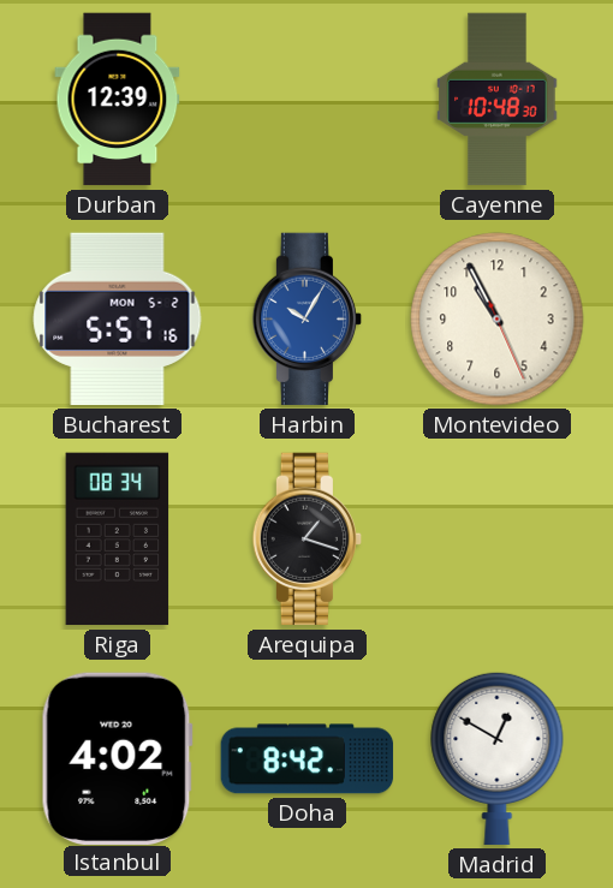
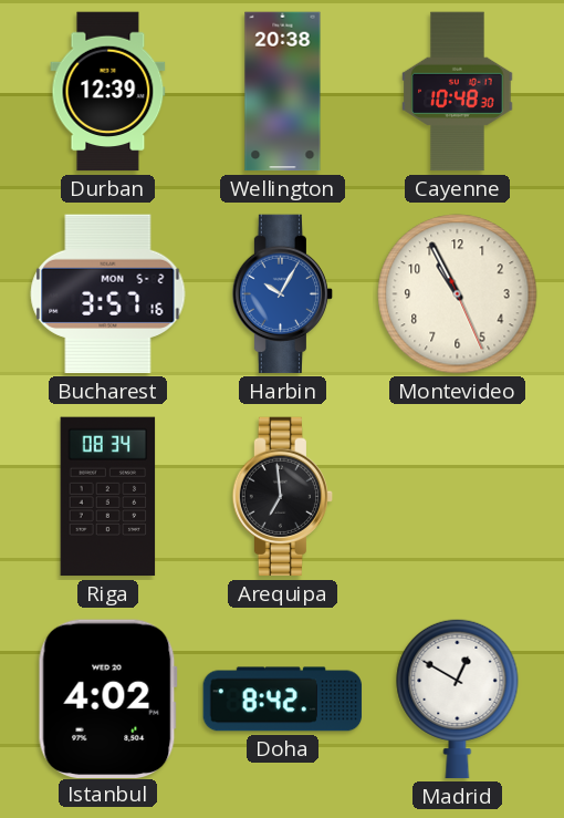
Wellington: none -> 20:38 (283, 92)
Bucharest: 5:57 -> 3:57 (108, 294)
Arequipa: 1:18 -> 6:59 (283, 497)
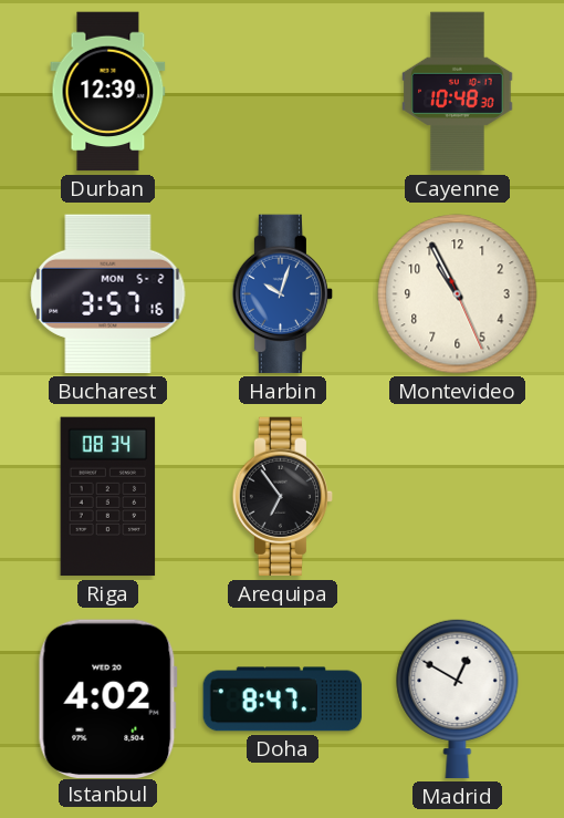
Wellington: 20:38 -> none (283, 92)
Harbin: 10:05 -> 10:03 (283, 294)
Arequipa: 6:59 -> 6:54 (283, 497)
Doha: 8:42 -> 8:47 (283, 700)
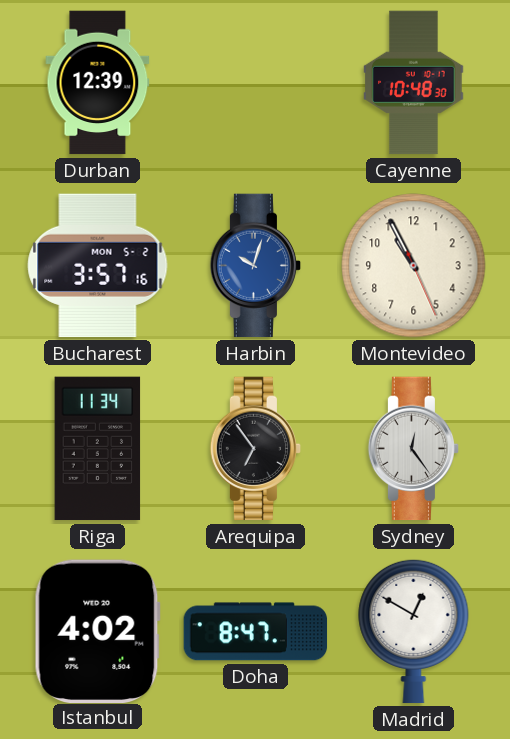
Riga: 08:34 -> 11:34 (98, 449)
Sydney: none -> 12:24 (414, 449)
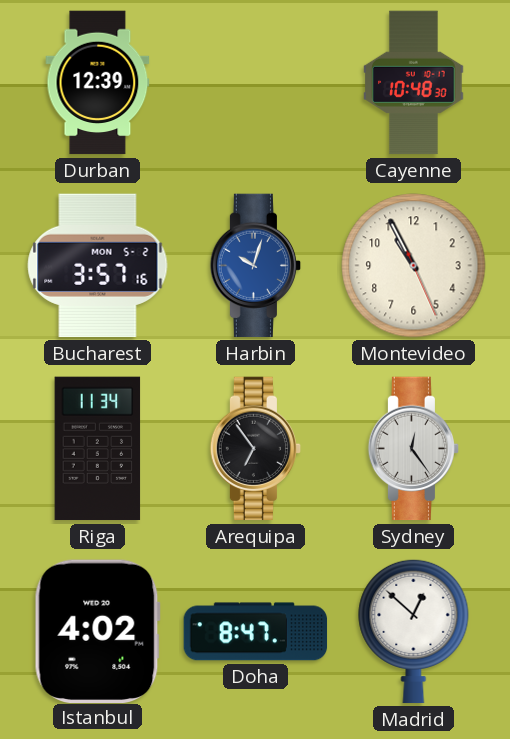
Madrid: 12:50 -> 12:52 (414, 631)
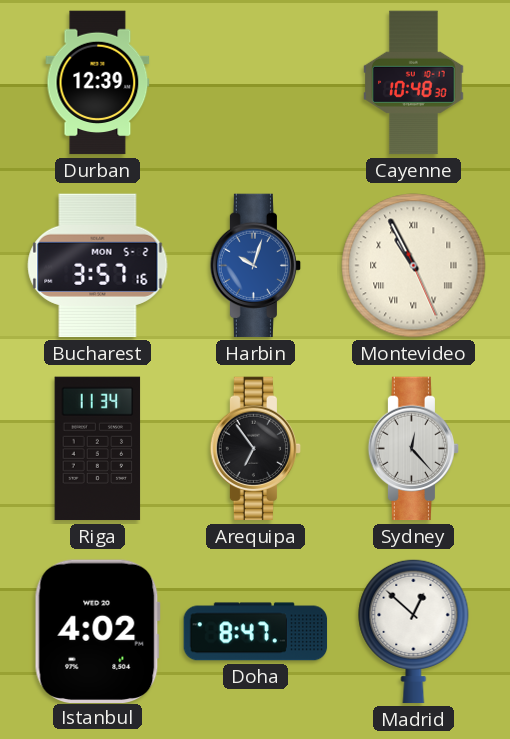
Montevideo numerals: Arabic -> Roman (414, 266)
Sydney: 12:24 -> 12:23 (414, 449)
